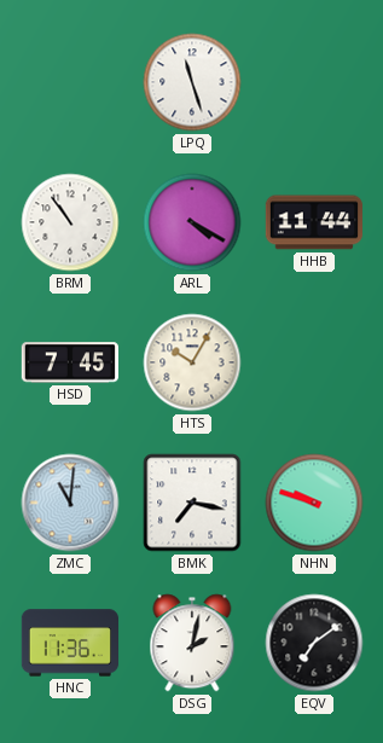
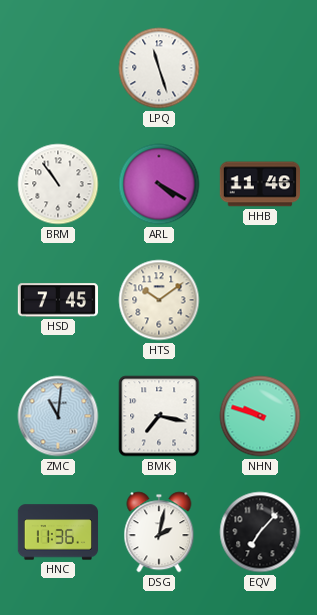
HHB: 11:44 -> 11:46 (259, 184)
HTS: 10:05 -> 10:09 (159, 300)
EQV: 7:09 -> 7:07 (260, 532)
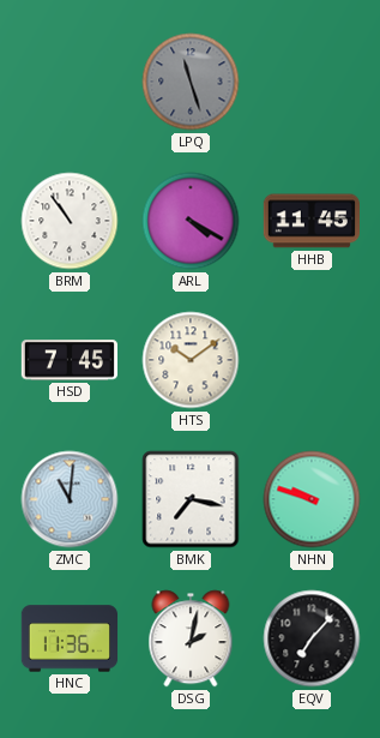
LPQ dial: white -> grey (191, 82)
HHB: 11:46 -> 11:45 (310, 221)
